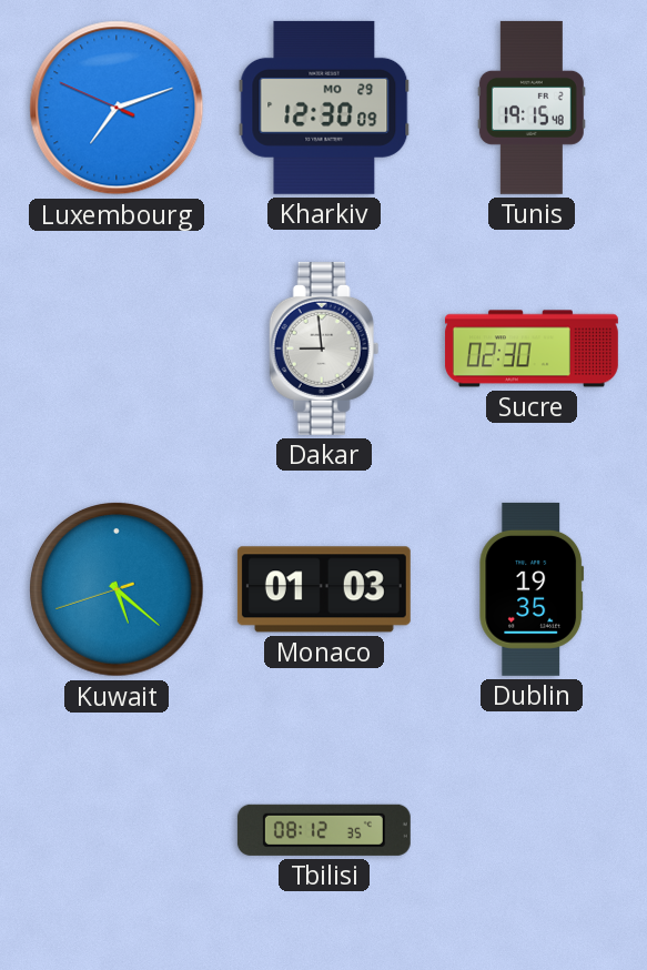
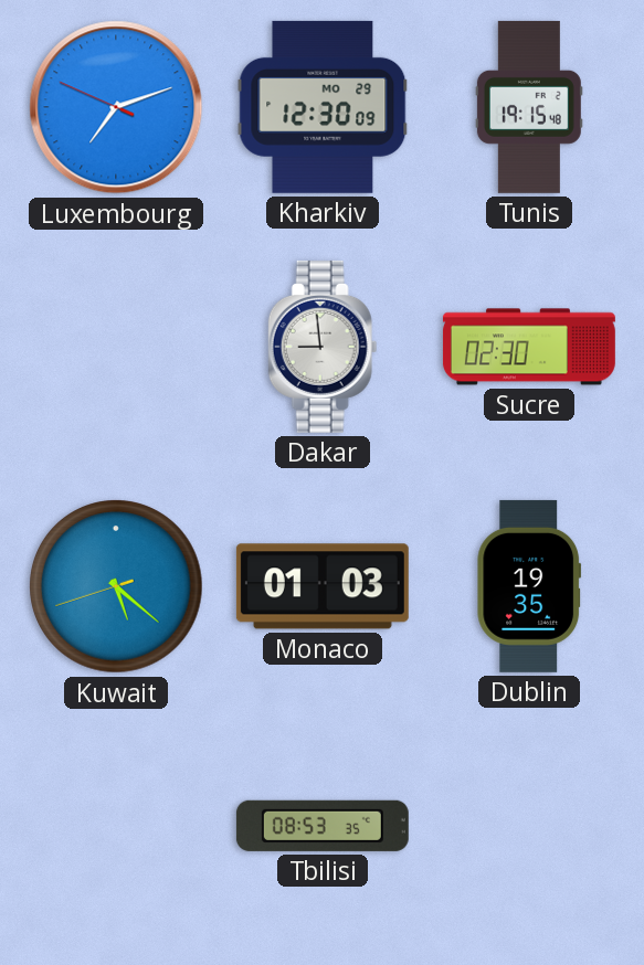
Tbilisi: 08:12 -> 08:53 (323, 826)
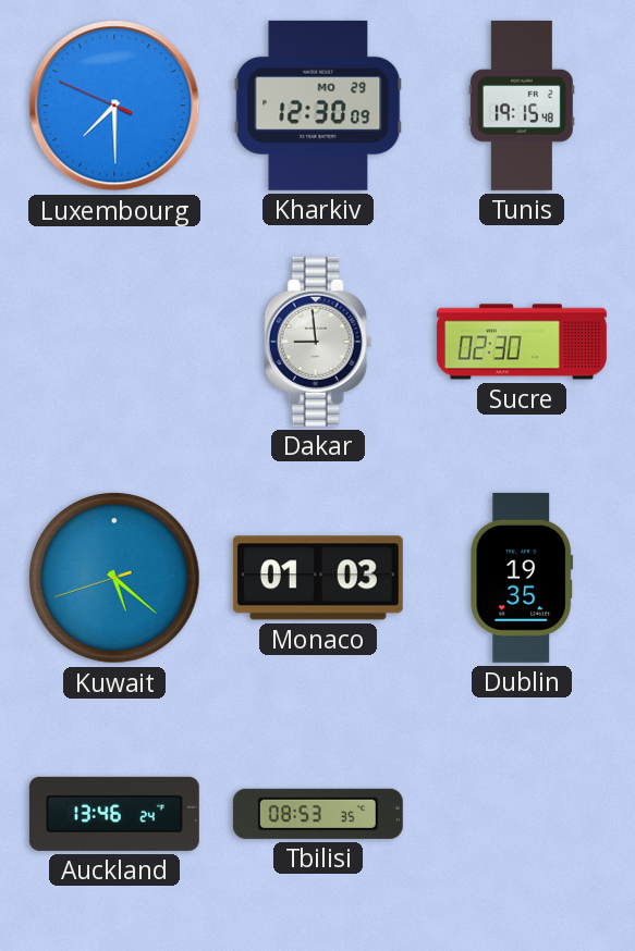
Luxembourg: 7:11 -> 7:29 (114, 106)
Auckland: none -> 13:46 (114, 814)
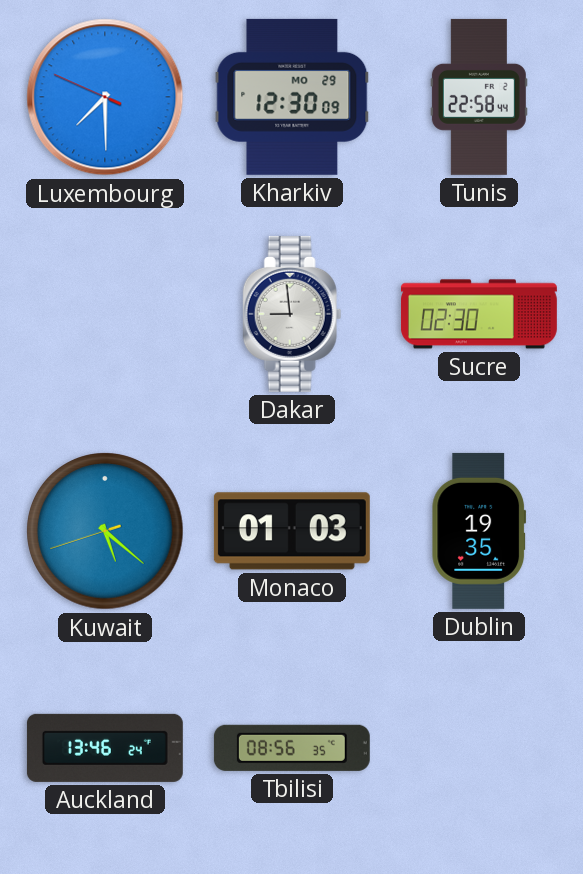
Tunis: 19:15 -> 22:58 (479, 97)
Tbilisi: 08:53 -> 08:56 (292, 748)
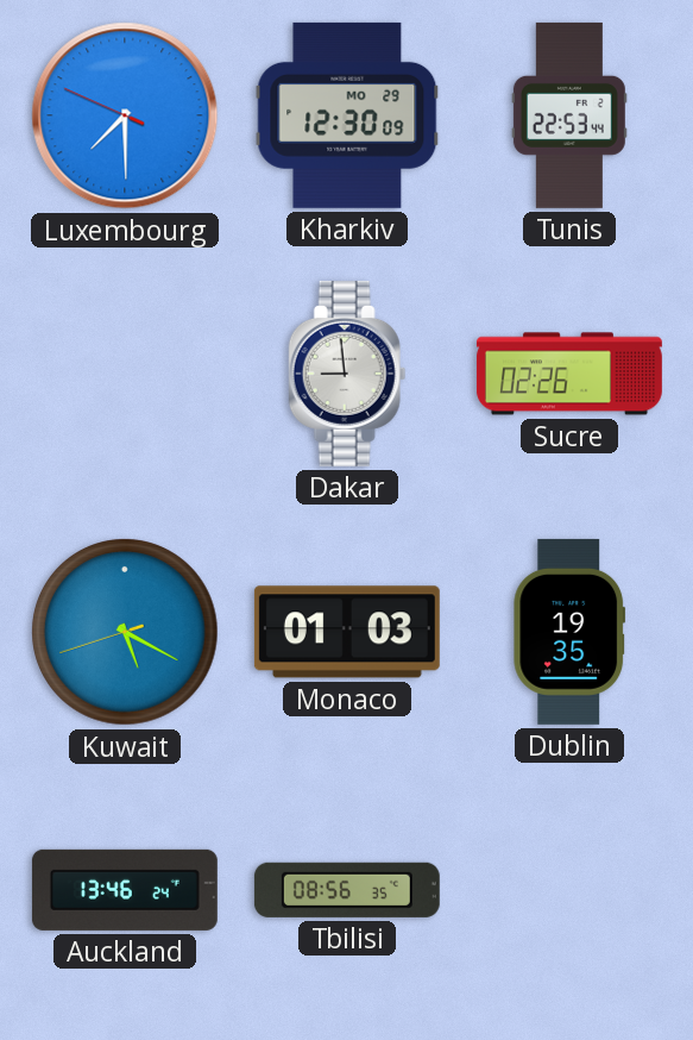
Tunis: 22:58 -> 22:53 (569, 115)
Sucre: 02:30 -> 02:26 (569, 374)
Kuwait: 5:21 -> 5:19 (125, 632)
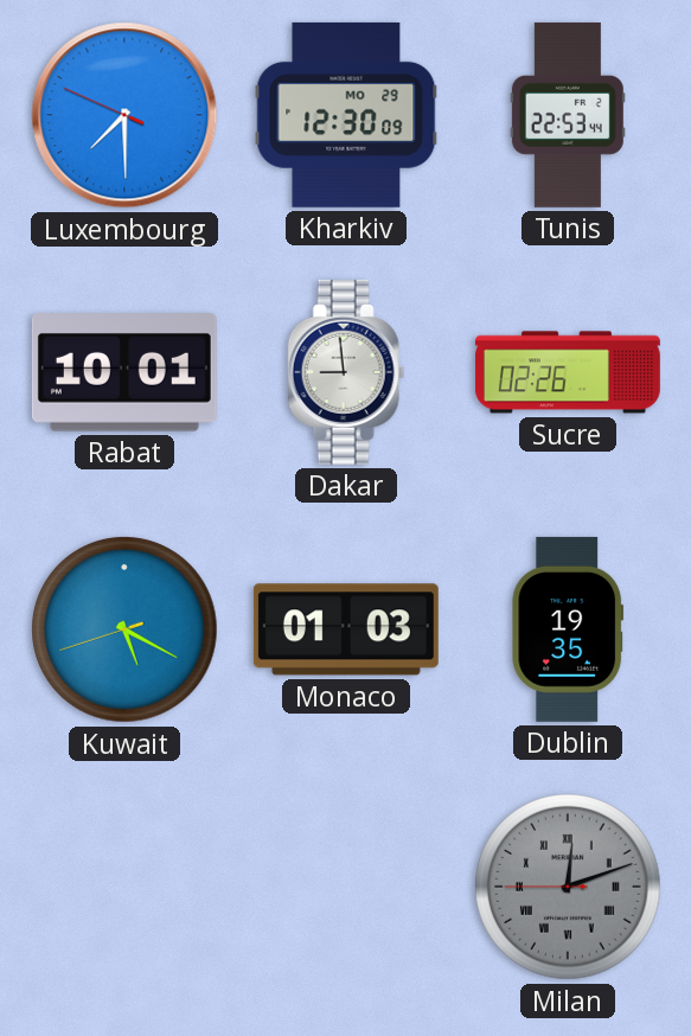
Rabat: none -> 10:01 (124, 372)
Auckland: 13:46 -> none (125, 890)
Tbilisi: 08:56 -> none (347, 890)
Milan: none -> 12:11 (568, 887)
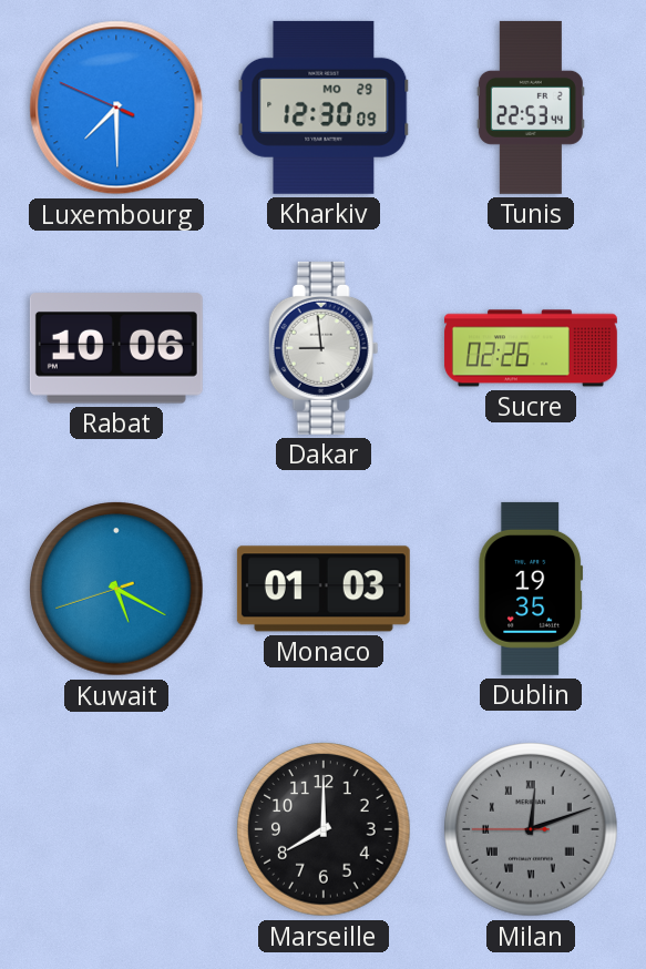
Rabat: 10:01 -> 10:06 (116, 348)
Marseille: none -> 8:00 (324, 829)
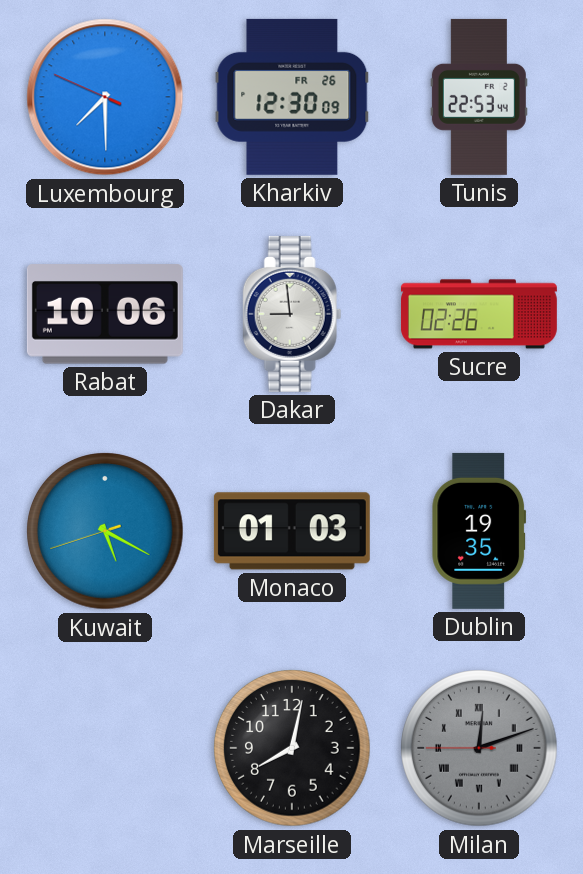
Kharkiv date: MO 29 -> FR 26 (292, 97)
Marseille: 8:00 -> 8:02 (292, 748)
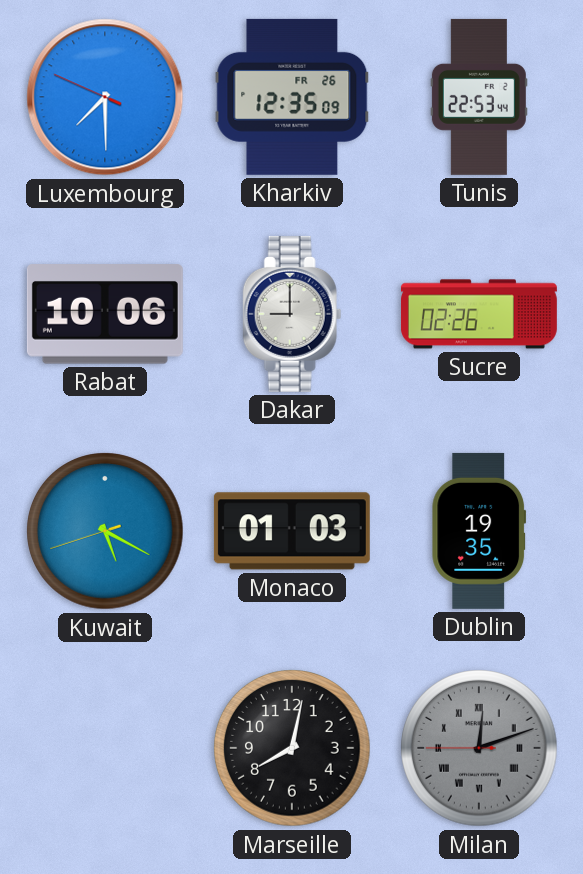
Kharkiv: 12:30 -> 12:35 (292, 97)
Dakar: 8:59 -> 9:00 (292, 314)
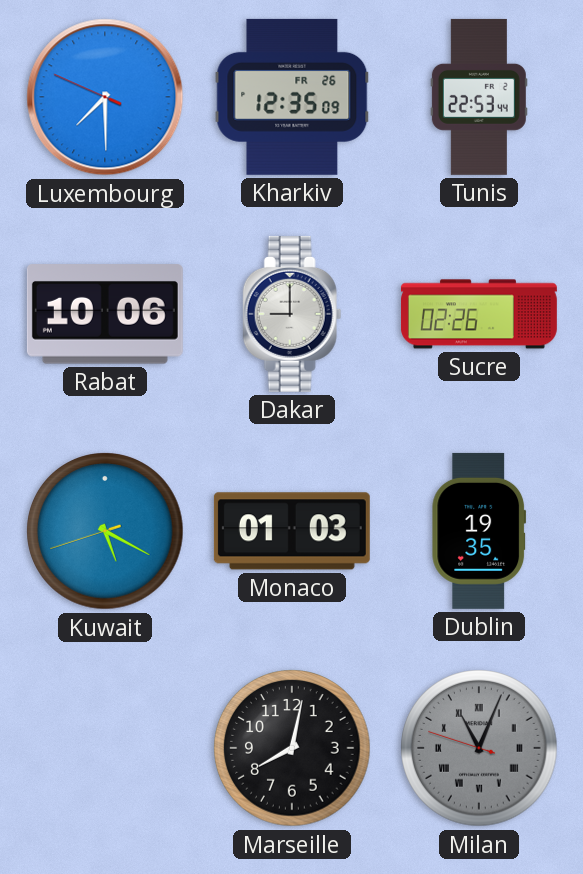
Milan: 12:11 -> 11:03 (479, 748)
